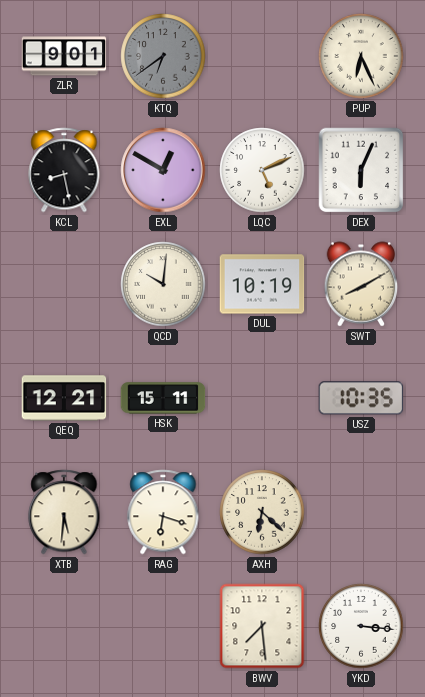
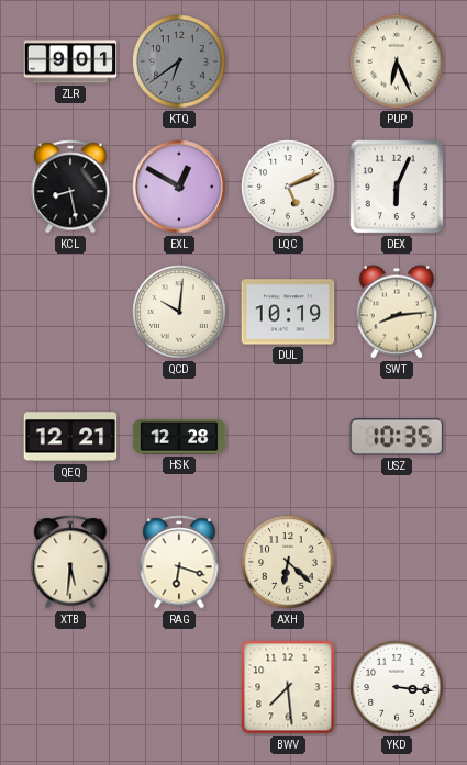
SWT: 8:10 -> 8:14 (397, 312)
HSK: 15:11 -> 12:28 (179, 437)
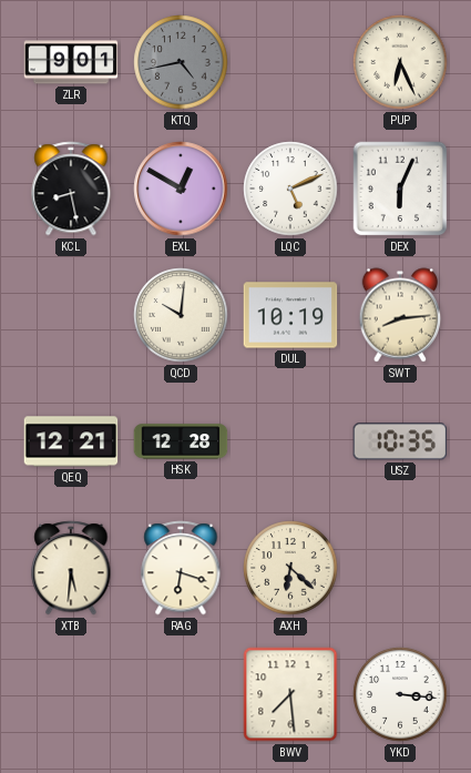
KTQ: 6:39 -> 4:43 (181, 62)
